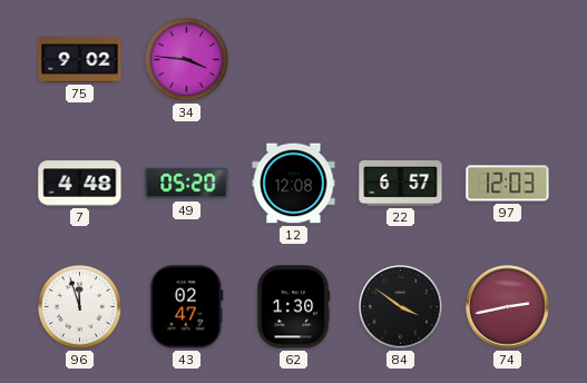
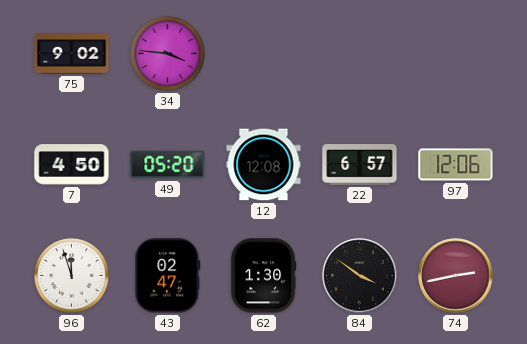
7: 4:48 -> 4:50 (72, 165)
97: 12:03 -> 12:06 (456, 165)
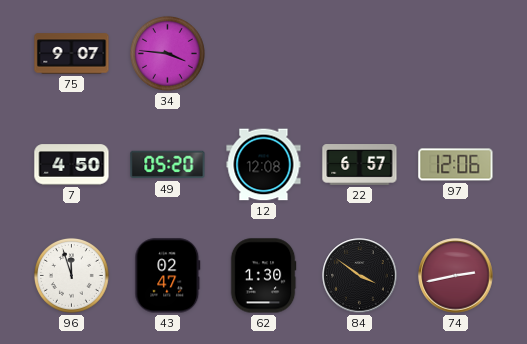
75: 9:02 -> 9:07 (72, 54)
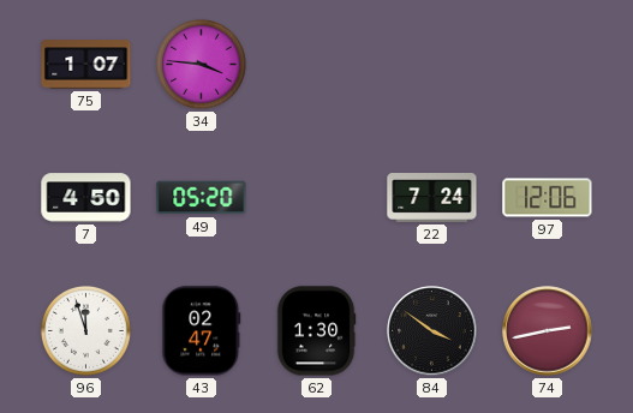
75: 9:07 -> 1:07 (86, 65)
12: 12:08 -> none (264, 165)
22: 6:57 -> 7:24 (432, 198)
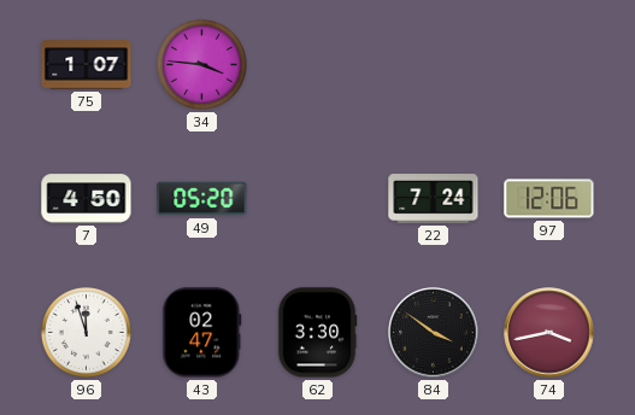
62: 1:30 -> 3:30 (317, 333)
74: 2:43 -> 3:43 (549, 333)
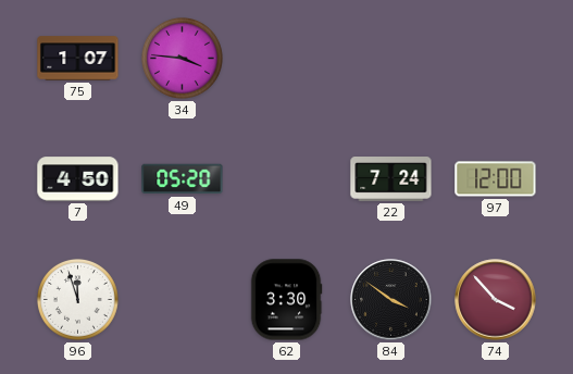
97: 12:06 -> 12:00 (496, 179)
43: 02:47 -> none (202, 333)
74: 3:43 -> 3:53 (496, 300)
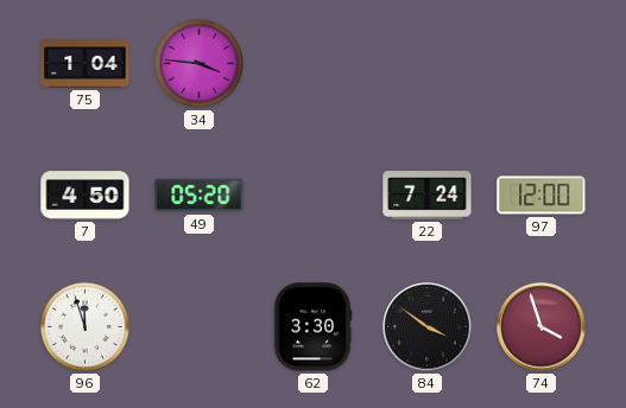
75: 1:07 -> 1:04 (86, 64)
74: 3:53 -> 3:57 (542, 327)
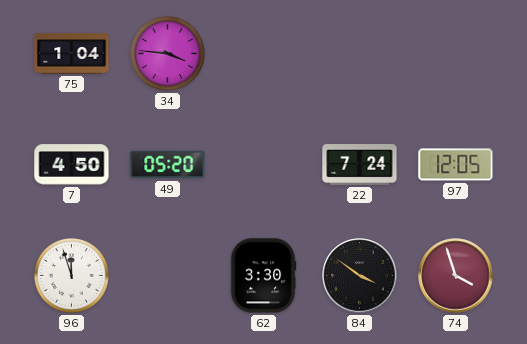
97: 12:00 -> 12:05 (456, 165)
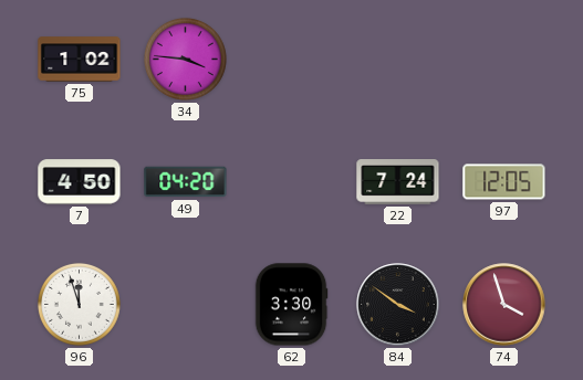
75: 1:04 -> 1:02 (80, 60)
49: 05:20 -> 04:20 (186, 182)
